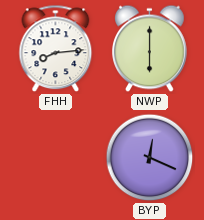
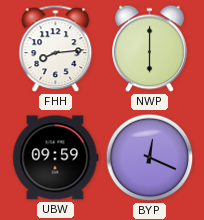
UBW: none -> 09:59 (55, 158)
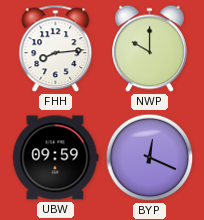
NWP: 6:00 -> 10:00 (150, 49)
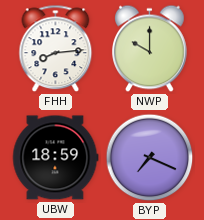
UBW: 09:59 -> 18:59 (55, 158)
BYP: 12:19 -> 7:19 (150, 158)
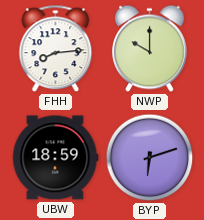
BYP: 7:19 -> 6:12 (150, 158)
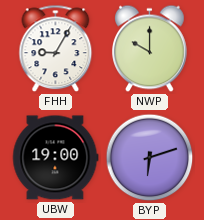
FHH: 8:14 -> 9:05 (56, 49)
UBW: 18:59 -> 19:00 (55, 158)
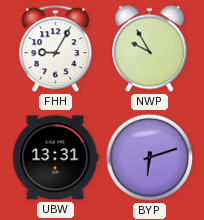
NWP: 10:00 -> 9:55 (150, 49)
UBW: 19:00 -> 13:31 (55, 158)
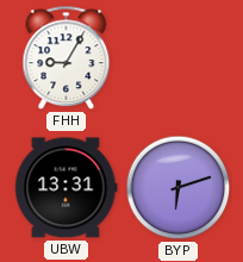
NWP: 9:55 -> none (150, 49)
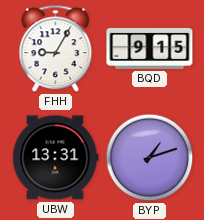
BQD: none -> 9:15 (150, 48)
BYP: 6:12 -> 1:12 (150, 158)
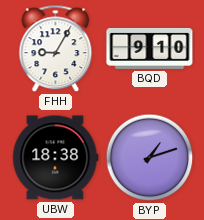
BQD: 9:15 -> 9:10 (150, 48)
UBW: 13:31 -> 18:38 (55, 158)
